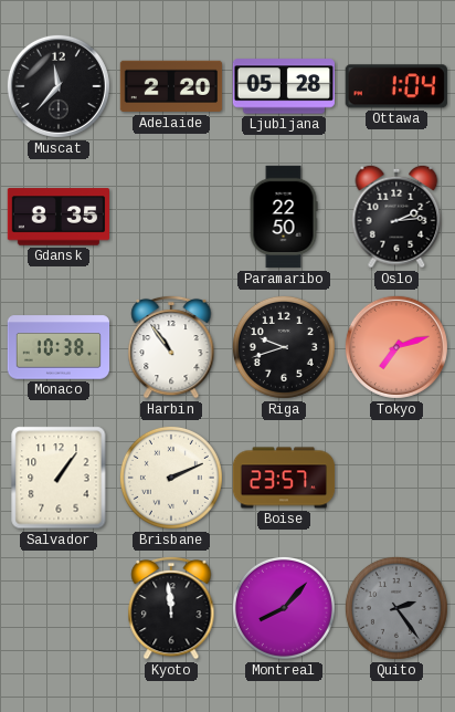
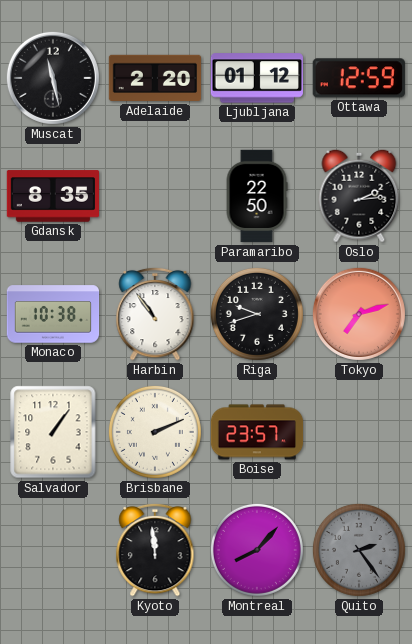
Muscat: 11:37 -> 11:28 (53, 78)
Ljubljana: 05:28 -> 01:12 (256, 78)
Ottawa: 1:04 -> 12:59 (359, 78)
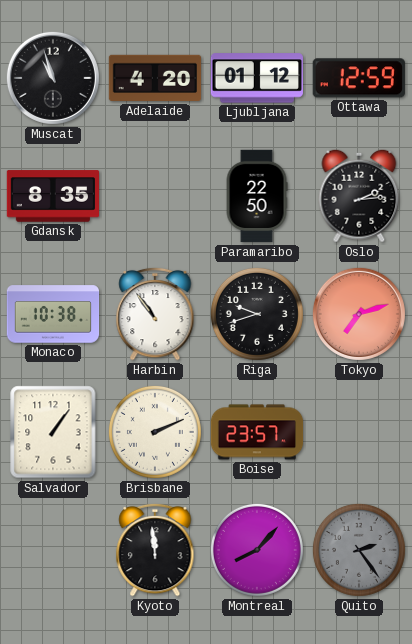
Muscat: 11:28 -> 10:57 (53, 78)
Adelaide: 2:20 -> 4:20 (155, 78)
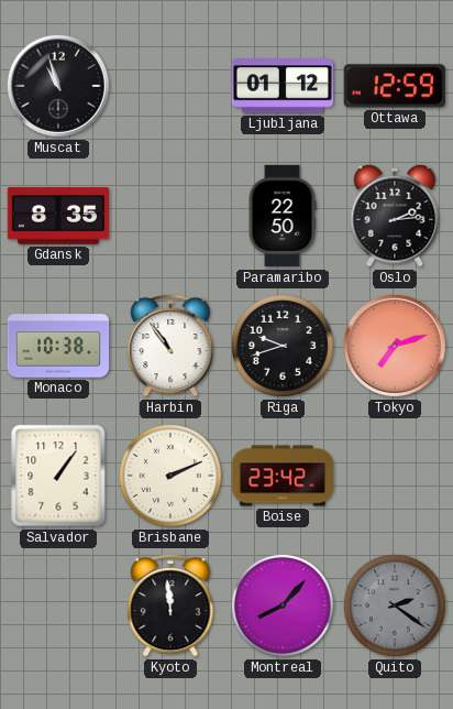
Adelaide: 4:20 -> none (155, 78)
Boise: 23:57 -> 23:42 (283, 476)
Quito: 2:24 -> 2:21 (395, 606)
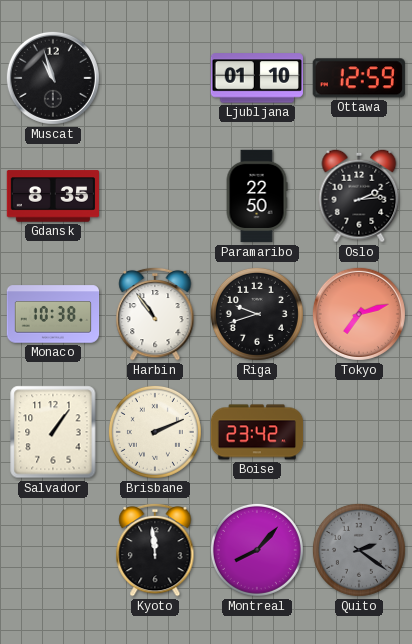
Ljubljana: 01:12 -> 01:10 (256, 78)
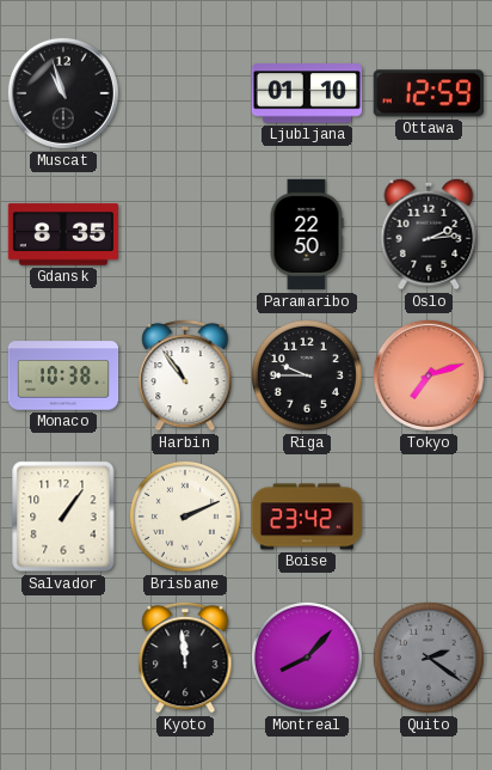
Riga: 9:42 -> 9:45 (307, 375)
